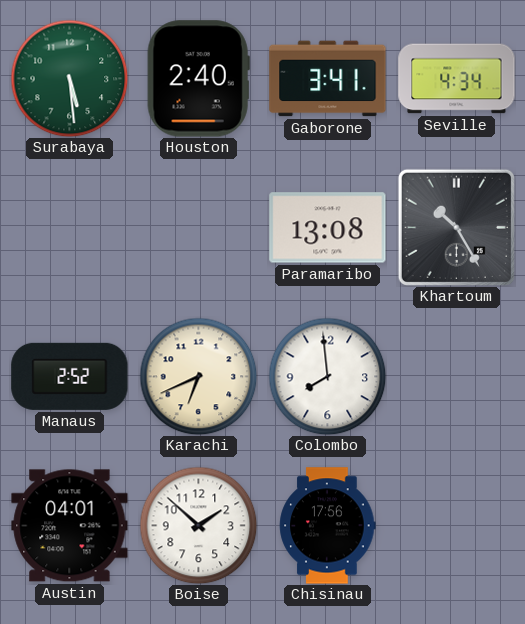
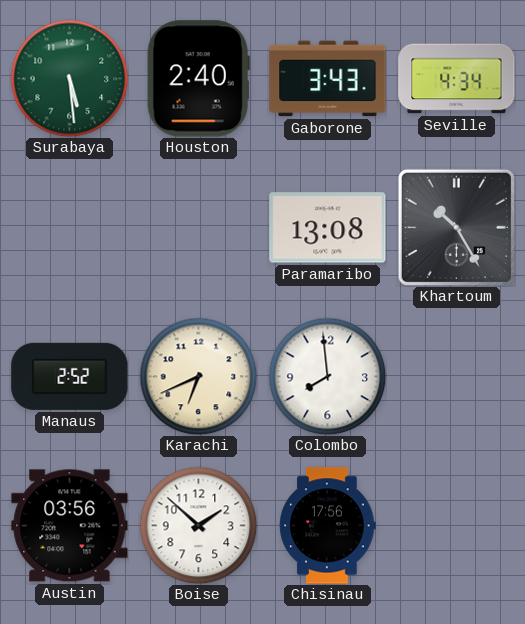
Gaborone: 3:41 -> 3:43 (328, 79)
Austin: 04:01 -> 03:56 (70, 526)
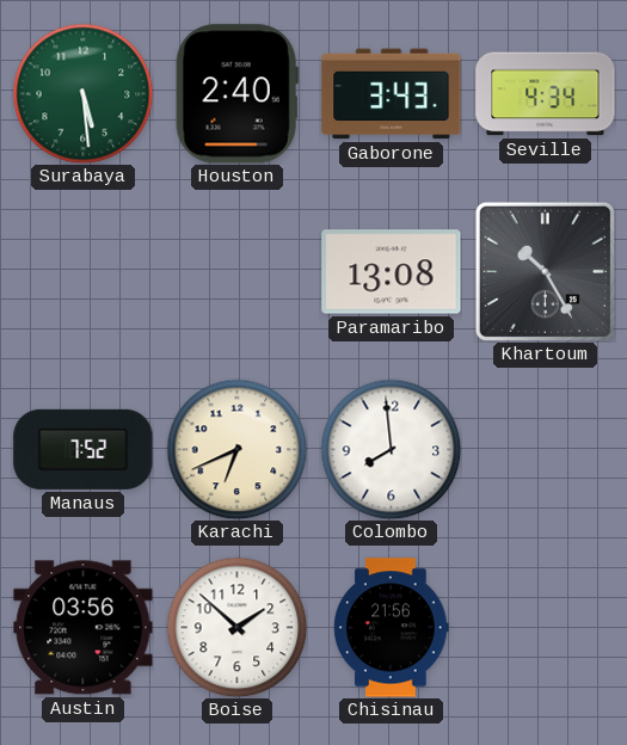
Manaus: 2:52 -> 7:52 (84, 449)
Chisinau: 17:56 -> 21:56 (392, 628)
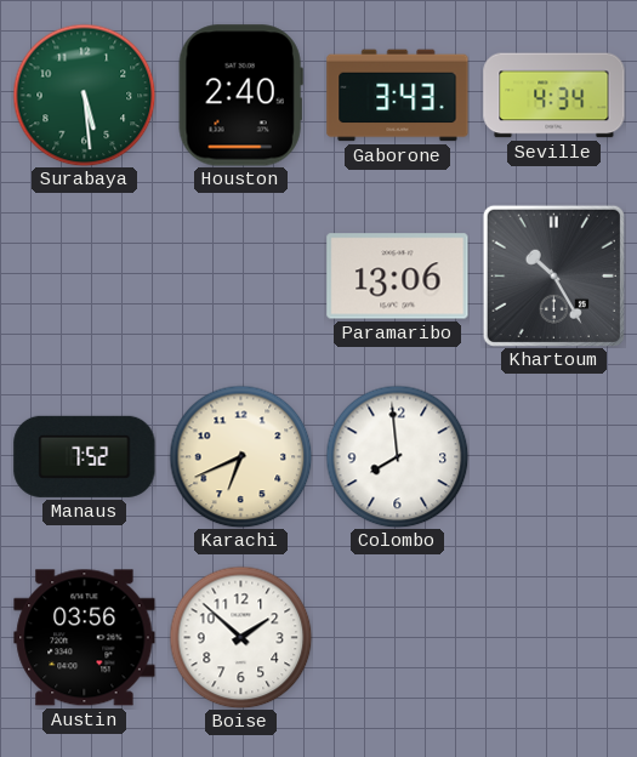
Paramaribo: 13:08 -> 13:06 (398, 277)
Chisinau: 21:56 -> none (392, 628)
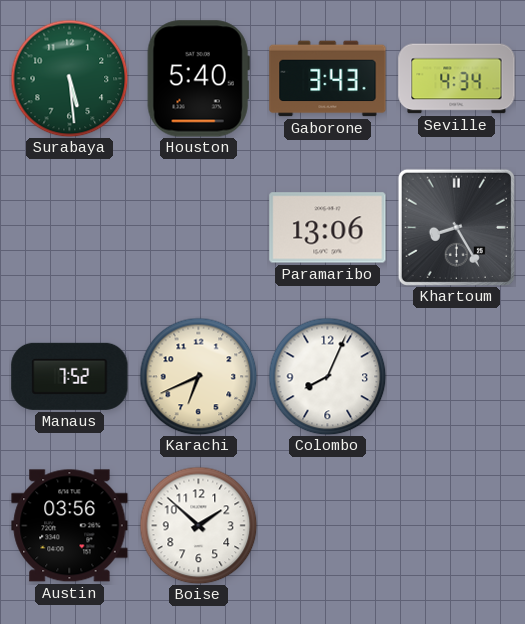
Houston: 2:40 -> 5:40 (198, 79)
Khartoum: 10:25 -> 8:25 (456, 227)
Colombo: 7:59 -> 8:04 (327, 376)
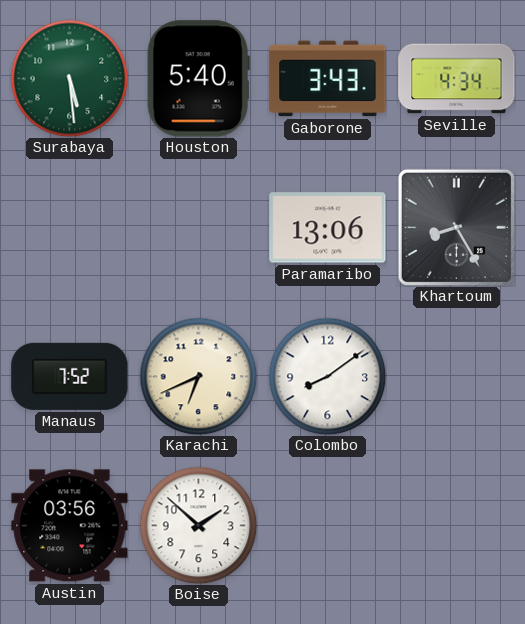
Colombo: 8:04 -> 8:09 (327, 376)
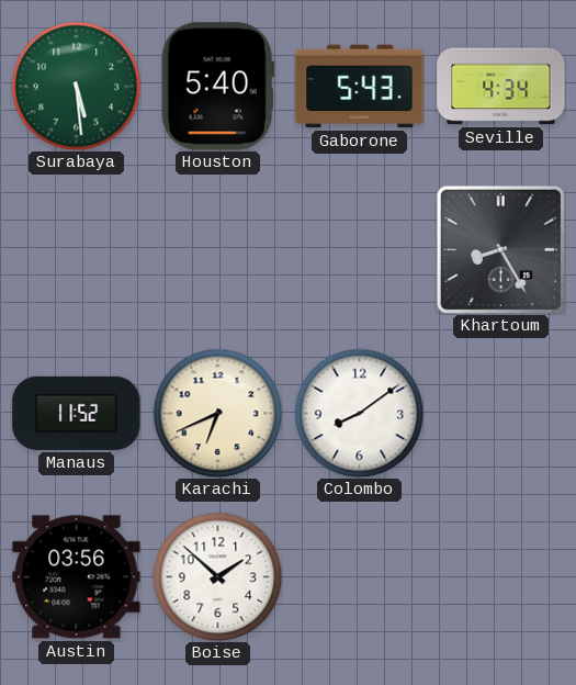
Gaborone: 3:43 -> 5:43 (360, 87)
Paramaribo: 13:06 -> none (328, 228)
Manaus: 7:52 -> 11:52 (77, 413)
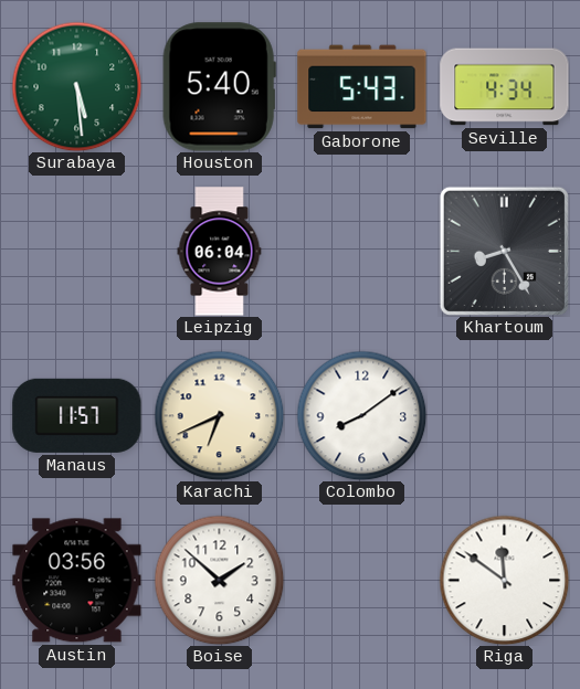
Leipzig: none -> 06:04 (220, 252)
Manaus: 11:52 -> 11:57 (77, 415)
Riga: none -> 11:51 (504, 580)
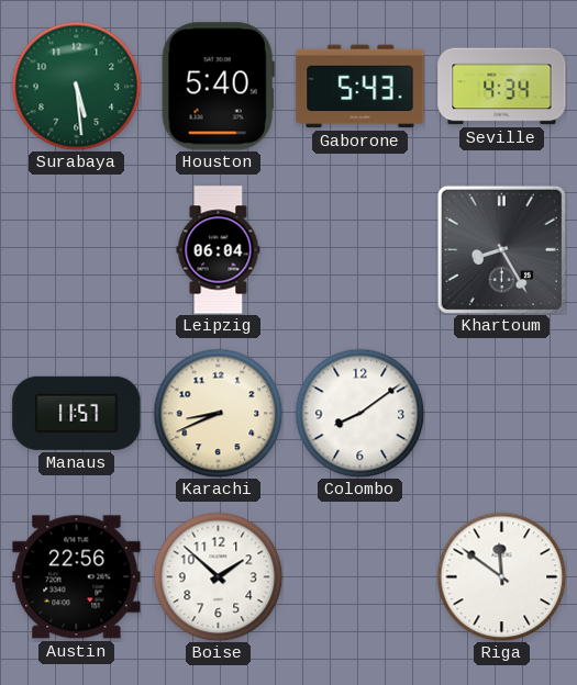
Karachi: 6:41 -> 8:41 (218, 413)
Austin: 03:56 -> 22:56 (77, 577)
